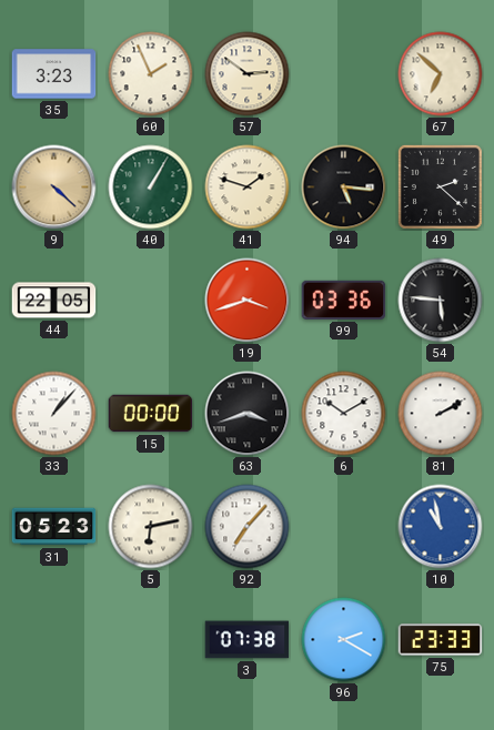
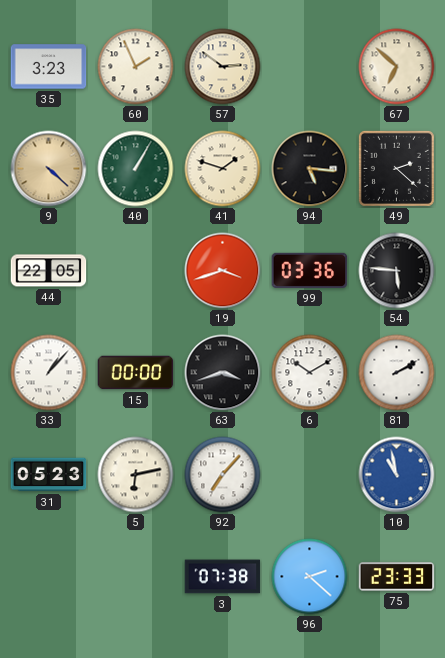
96: 2:20 -> 2:22 (310, 577)
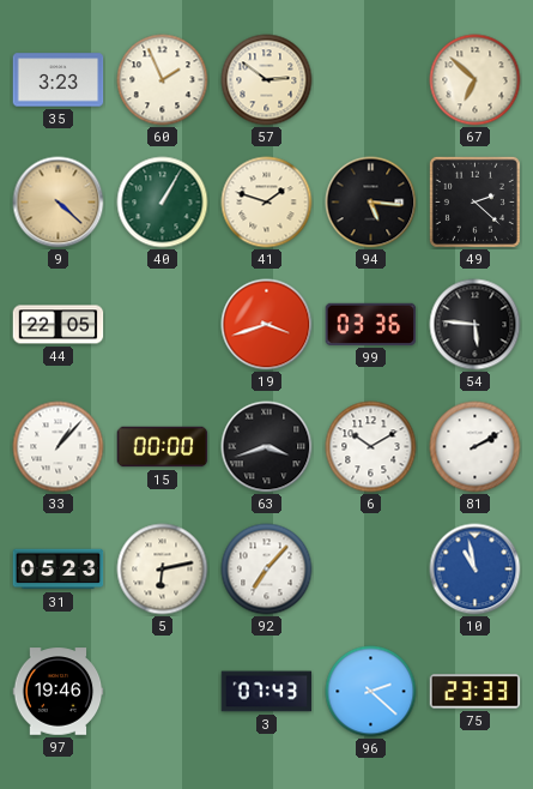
97: none -> 19:46 (59, 692)
3: 07:38 -> 07:43 (267, 692)
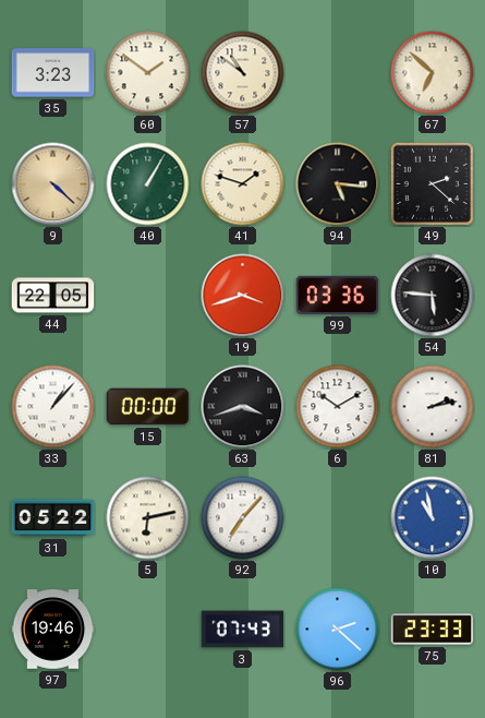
60: 1:56 -> 1:51 (148, 73)
57: 2:51 -> 10:51 (243, 73)
81: 2:10 -> 2:13 (433, 407)
31: 05:23 -> 05:22 (53, 518)
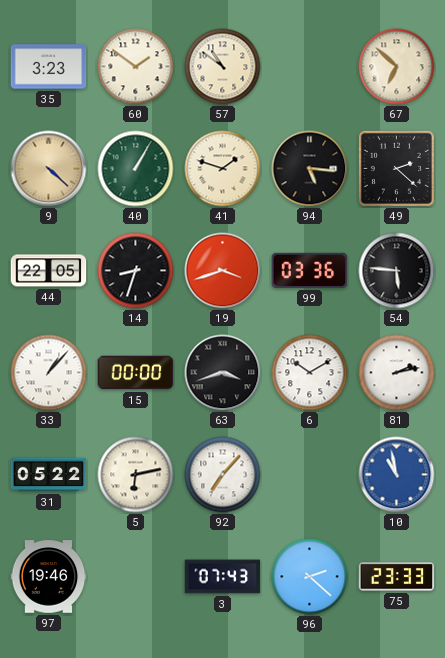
14: none -> 8:33 (136, 271)
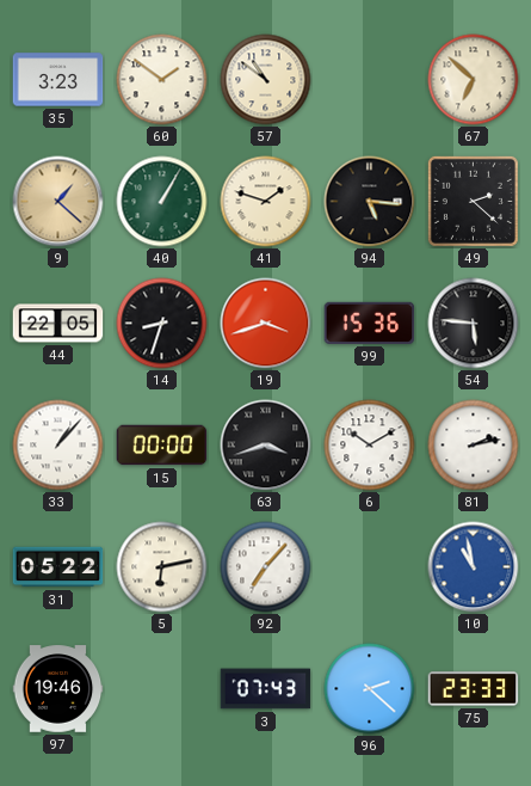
9: 4:22 -> 1:22 (58, 202)
99: 03:36 -> 15:36 (370, 323)
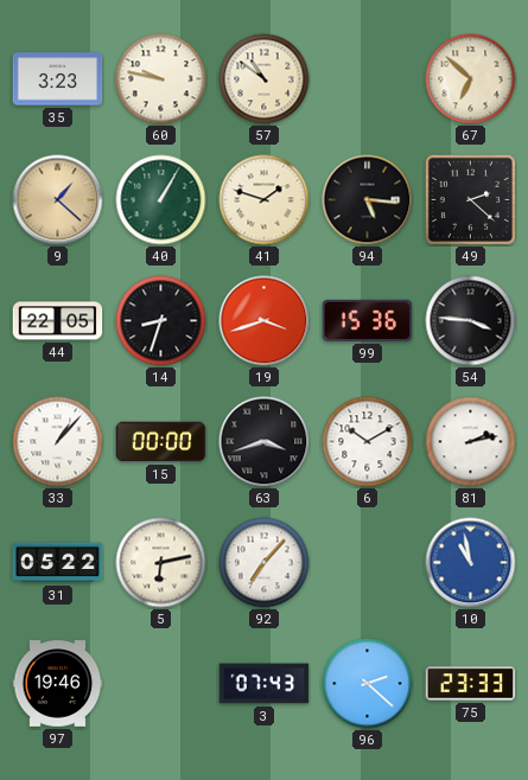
60: 1:51 -> 9:47 (161, 79)
54: 5:46 -> 3:46 (471, 321)
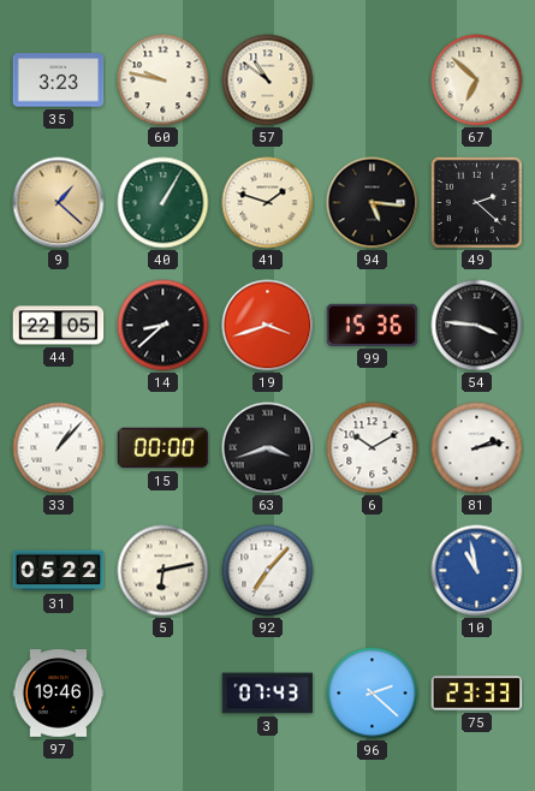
14: 8:33 -> 8:38 (164, 326)
